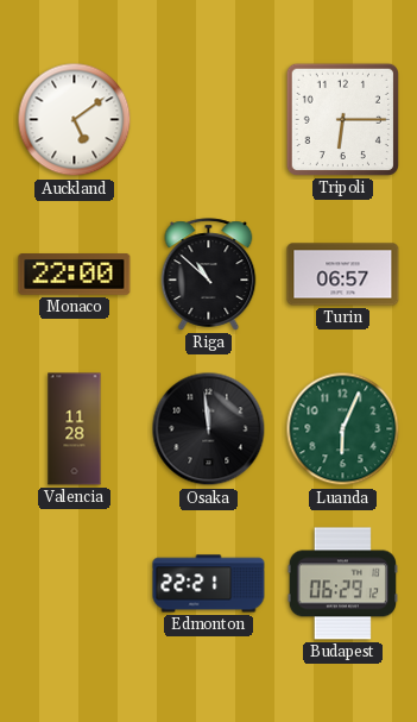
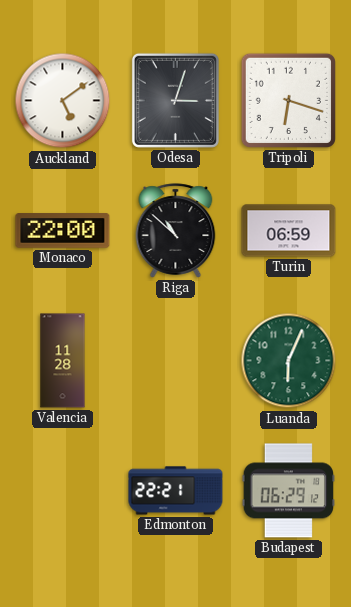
Odesa: none -> 3:03 (175, 100)
Tripoli: 6:15 -> 6:18 (288, 100)
Turin: 06:57 -> 06:59 (289, 231)
Osaka: 11:59 -> none (209, 429)
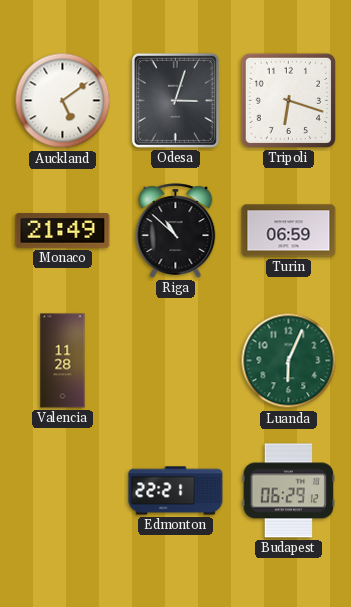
Monaco: 22:00 -> 21:49 (63, 231)
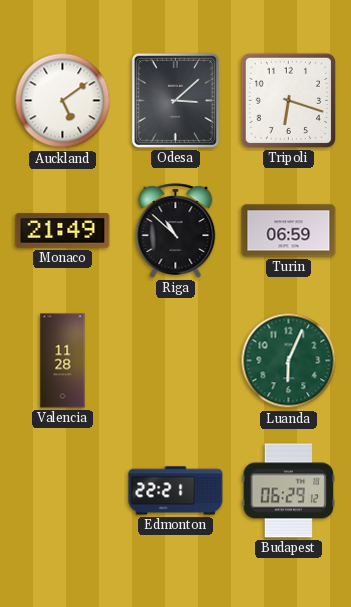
Odesa: 3:03 -> 3:08 (175, 100)
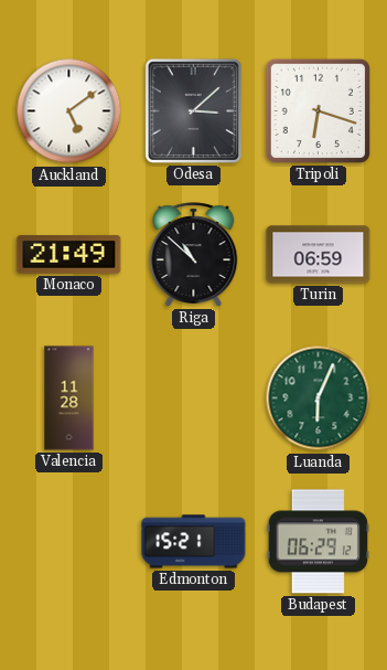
Edmonton: 22:21 -> 15:21 (194, 542)
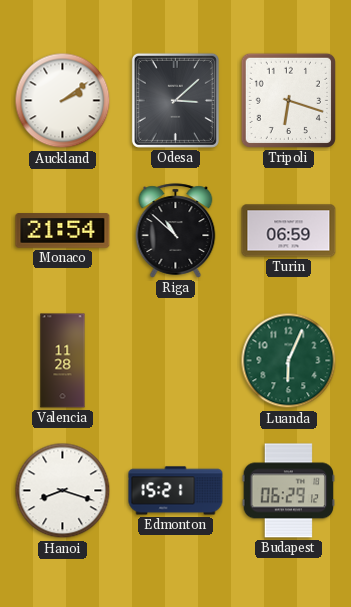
Auckland: 5:09 -> 2:09 (63, 101)
Monaco: 21:49 -> 21:54 (63, 231)
Hanoi: none -> 8:18 (63, 491)
